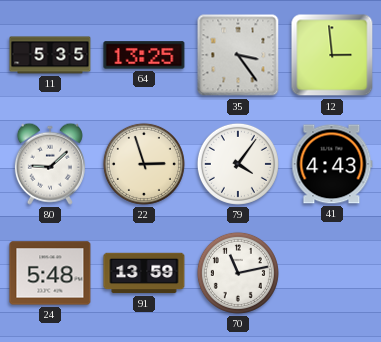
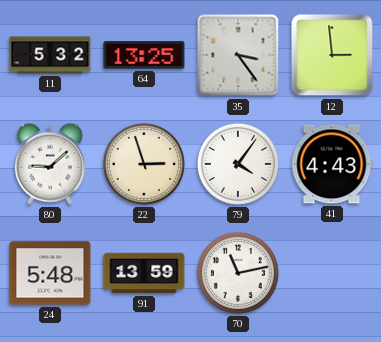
11: 5:35 -> 5:32 (50, 55)
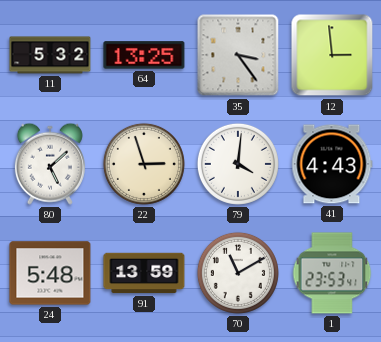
80: 9:08 -> 5:08 (50, 164)
79: 4:06 -> 4:01 (238, 164)
70: 11:13 -> 11:10 (238, 273)
1: none -> 23:53 (332, 273)
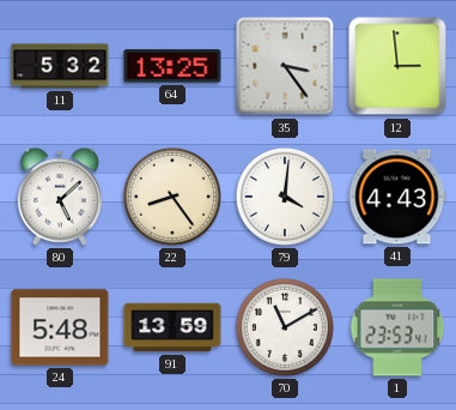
22: 2:57 -> 8:24 (172, 197)
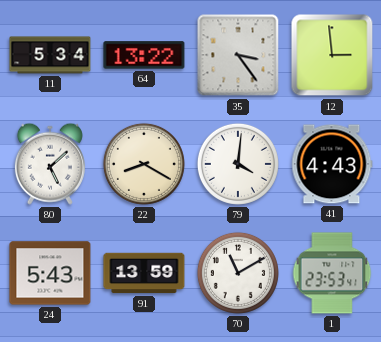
11: 5:32 -> 5:34 (50, 55)
64: 13:25 -> 13:22 (144, 55)
22: 8:24 -> 8:20 (144, 164)
24: 5:48 -> 5:43 (50, 273)
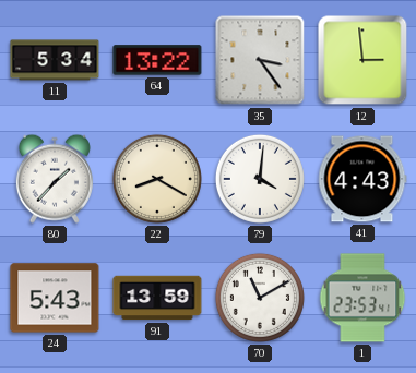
80: 5:08 -> 1:37 (55, 179)
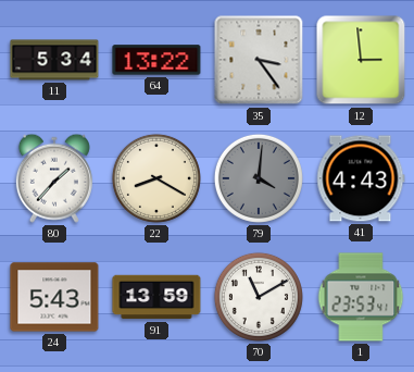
79 dial: white -> grey (259, 178)
